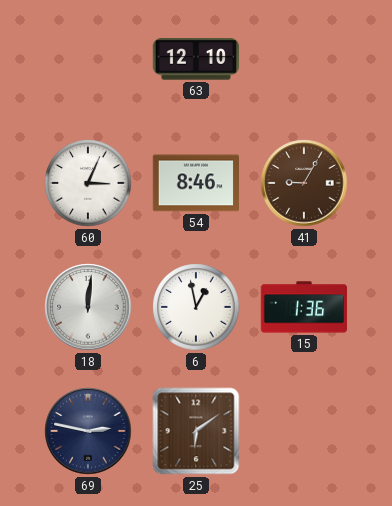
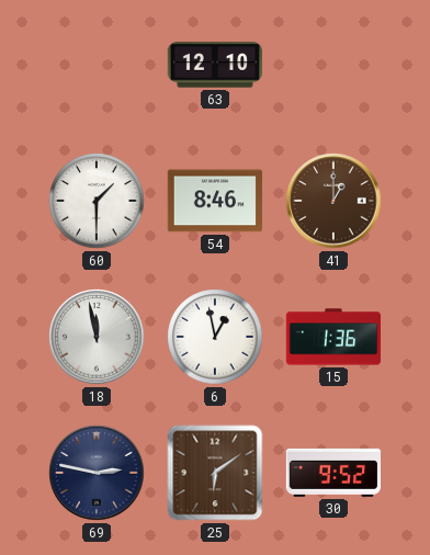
60: 3:04 -> 1:30 (97, 201)
41: 9:05 -> 1:00 (333, 201)
18: 12:01 -> 11:58 (97, 337)
30: none -> 9:52 (333, 473)
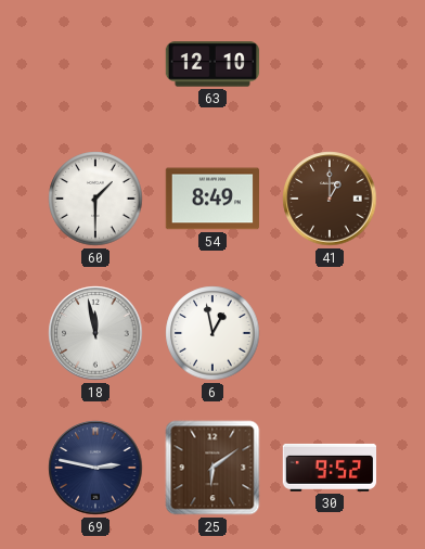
54: 8:46 -> 8:49 (211, 199)
15: 1:36 -> none (333, 337)
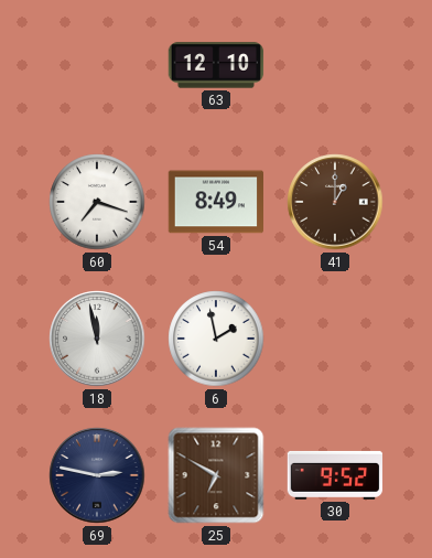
60: 1:30 -> 7:18 (97, 202)
6: 12:58 -> 1:58 (216, 339)
25: 6:09 -> 6:50 (216, 475)
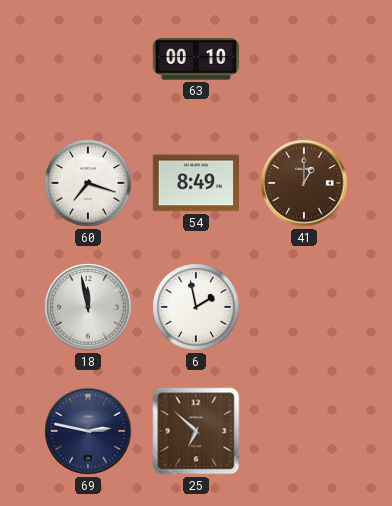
63: 12:10 -> 00:10 (196, 59)
25: 6:50 -> 6:52 (196, 431)
30: 9:52 -> none (335, 475)
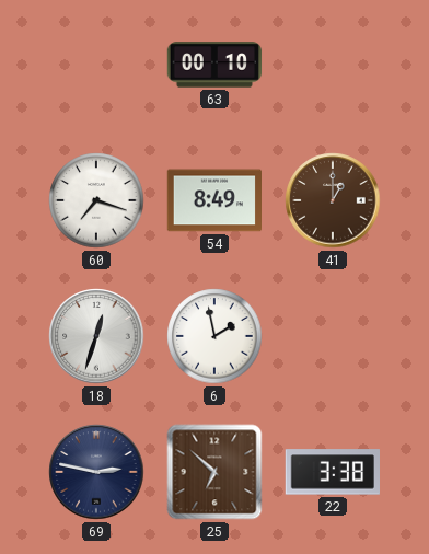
18: 11:58 -> 12:33 (96, 336)
22: none -> 3:38 (332, 472)
